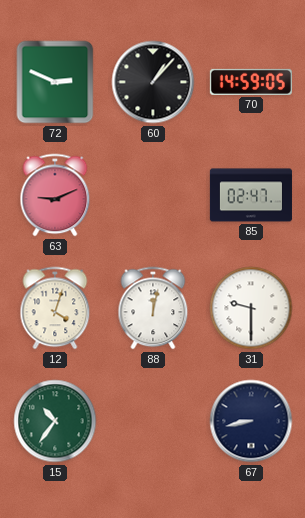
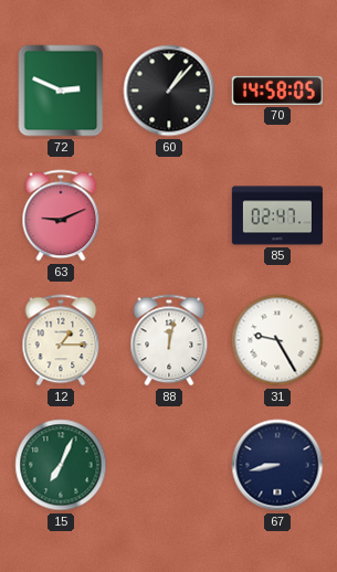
70: 14:59 -> 14:58 (277, 91)
12: 4:03 -> 1:15 (61, 340)
31: 9:30 -> 9:25 (277, 340)
15: 10:36 -> 7:04 (61, 465)
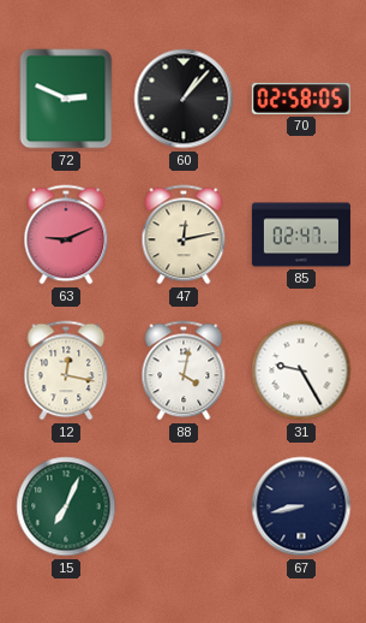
70: 14:58 -> 02:58 (301, 99)
47: none -> 12:13 (184, 235)
12: 1:15 -> 12:17 (66, 370)
88: 12:02 -> 4:02 (184, 370)
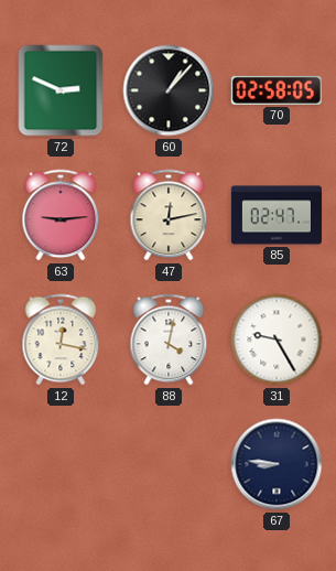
63: 9:11 -> 9:14 (61, 215)
15: 7:04 -> none (66, 506)
67: 8:43 -> 8:46 (277, 464)
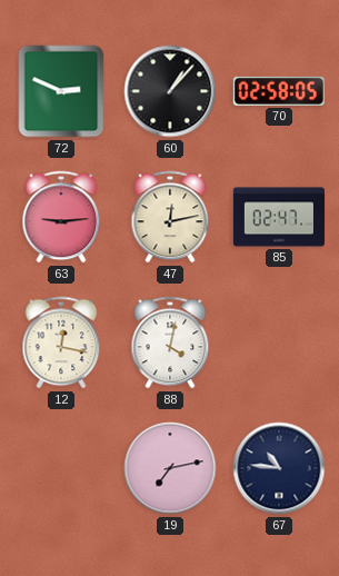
31: 9:25 -> none (277, 340)
19: none -> 7:13 (170, 468)
67: 8:46 -> 10:46 (279, 468)
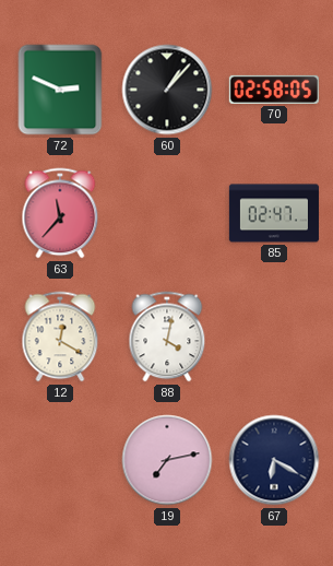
63: 9:14 -> 11:37 (60, 213)
47: 12:13 -> none (170, 217)
12: 12:17 -> 12:20 (60, 337)
67: 10:46 -> 6:20 (274, 460)
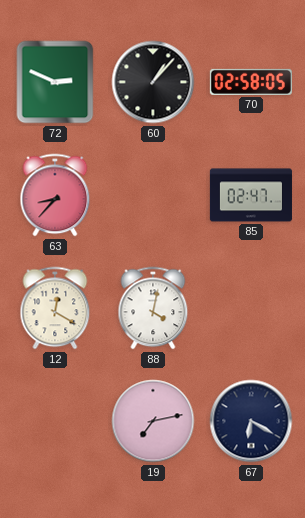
63: 11:37 -> 8:37 (55, 195)
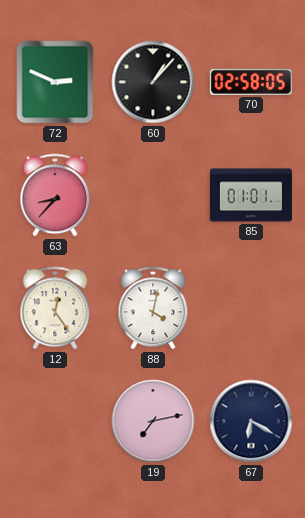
85: 02:47 -> 01:01 (251, 195)
12: 12:20 -> 12:24 (55, 308)
